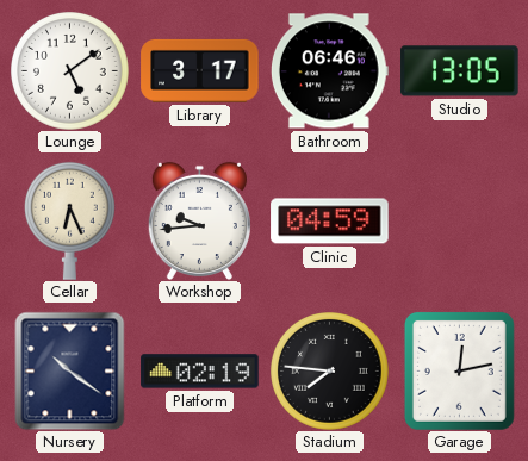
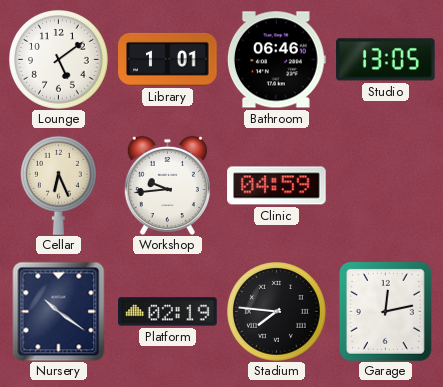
Library: 3:17 -> 1:01 (168, 59)
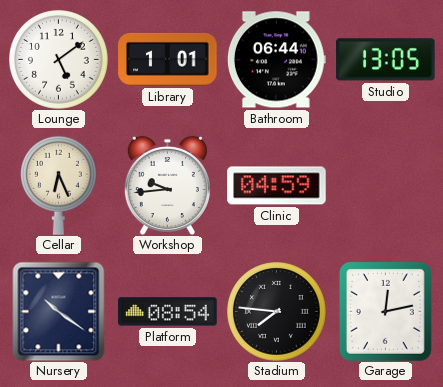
Bathroom: 06:46 -> 06:44 (276, 60)
Platform: 02:19 -> 08:54 (168, 312)
